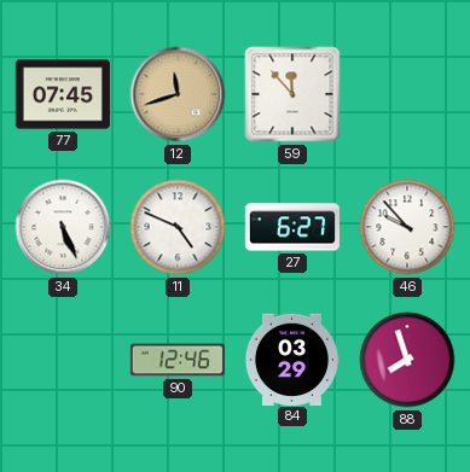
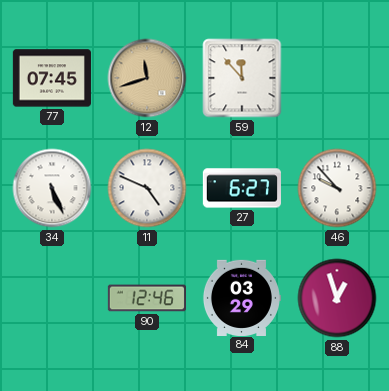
88: 7:57 -> 12:57 (337, 298)
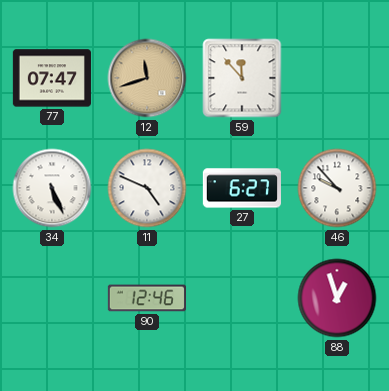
77: 07:45 -> 07:47 (52, 78)
84: 03:29 -> none (241, 297)
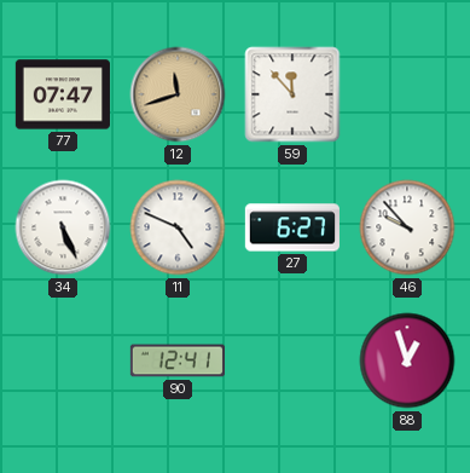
90: 12:46 -> 12:41 (176, 360)
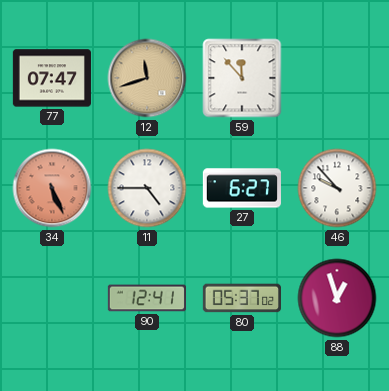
34 dial: white -> salmon (52, 188)
11: 4:49 -> 4:45 (147, 188)
80: none -> 05:37 (241, 298)
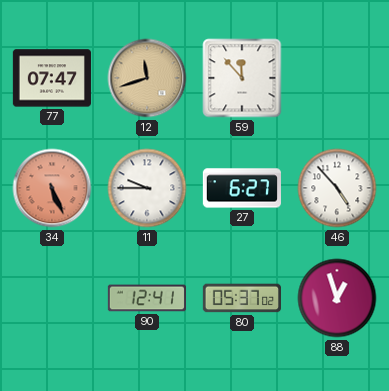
11: 4:45 -> 9:45 (147, 188)
46: 9:53 -> 4:53 (337, 188)
